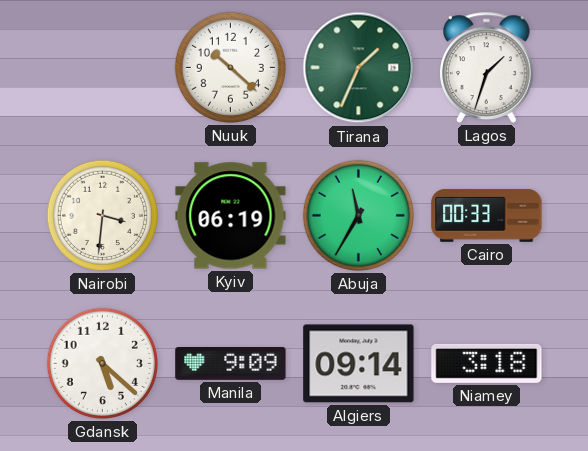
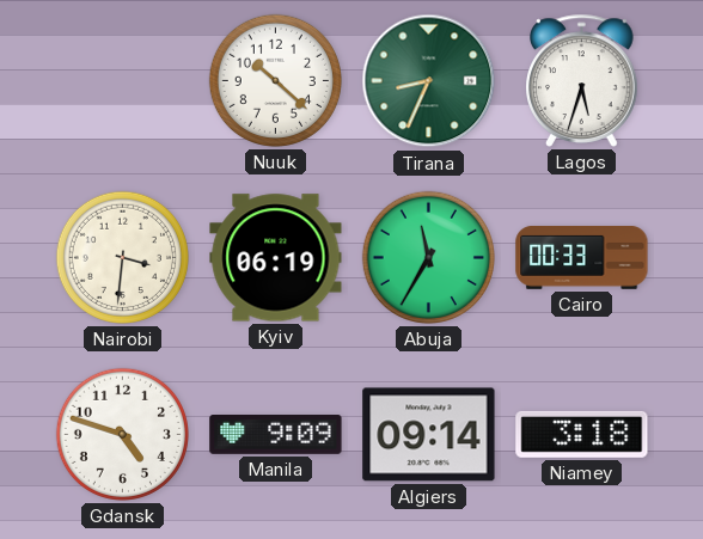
Tirana: 1:34 -> 8:34 (429, 81)
Lagos: 1:33 -> 5:33 (582, 80)
Gdansk: 5:22 -> 4:48 (122, 434)
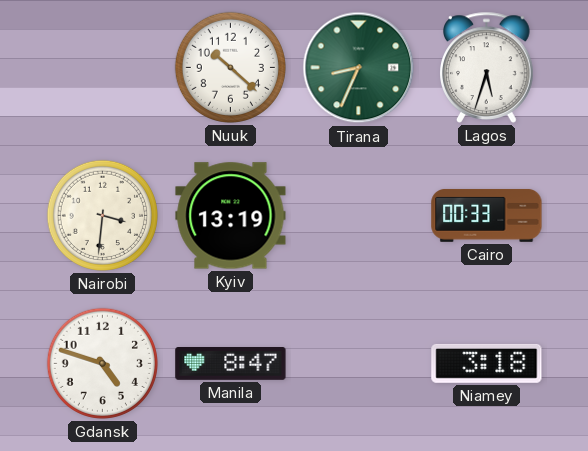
Kyiv: 06:19 -> 13:19 (231, 216)
Abuja: 11:35 -> none (428, 257)
Manila: 9:09 -> 8:47 (231, 364)
Algiers: 09:14 -> none (429, 435)
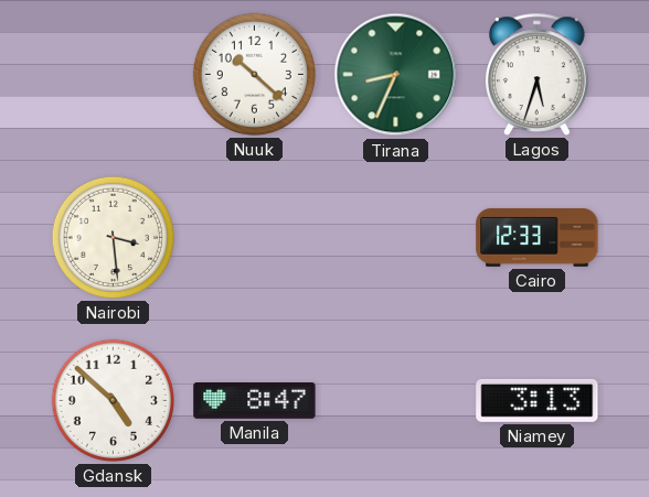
Nairobi: 3:31 -> 3:29 (113, 237)
Kyiv: 13:19 -> none (231, 216)
Cairo: 00:33 -> 12:33 (538, 237)
Gdansk: 4:48 -> 4:52 (113, 400)
Niamey: 3:18 -> 3:13 (538, 400)
